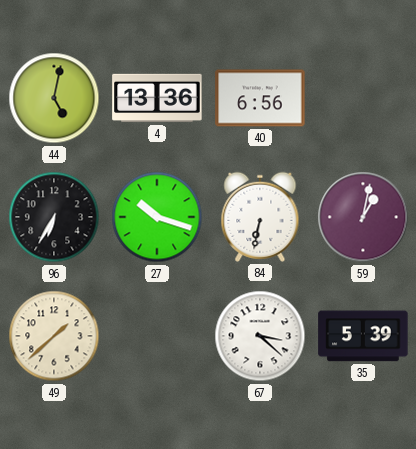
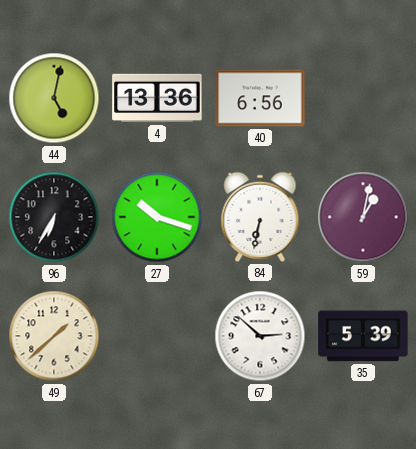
67: 3:22 -> 2:52 (260, 336)
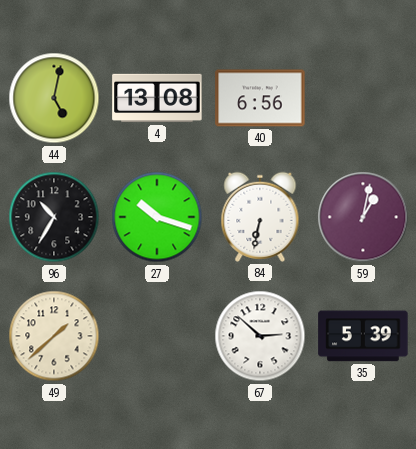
4: 13:36 -> 13:08 (157, 98)
96: 6:35 -> 10:35 (54, 217)
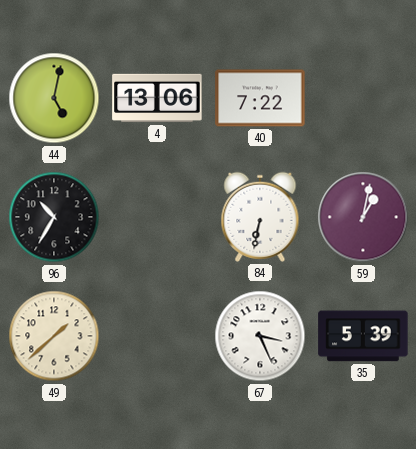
4: 13:08 -> 13:06 (157, 98)
40: 6:56 -> 7:22 (260, 98)
27: 10:18 -> none (157, 217)
67: 2:52 -> 3:26 (260, 336)
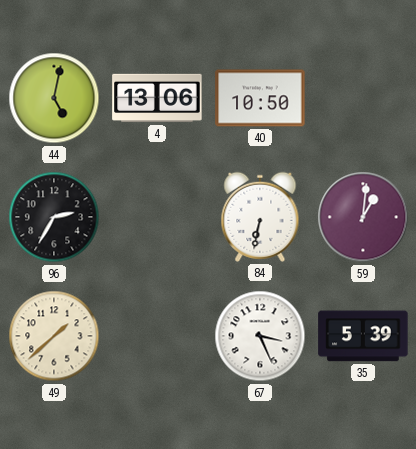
40: 7:22 -> 10:50 (260, 98)
96: 10:35 -> 2:35 (54, 217)
59: 1:02 -> 1:01 (363, 217)
